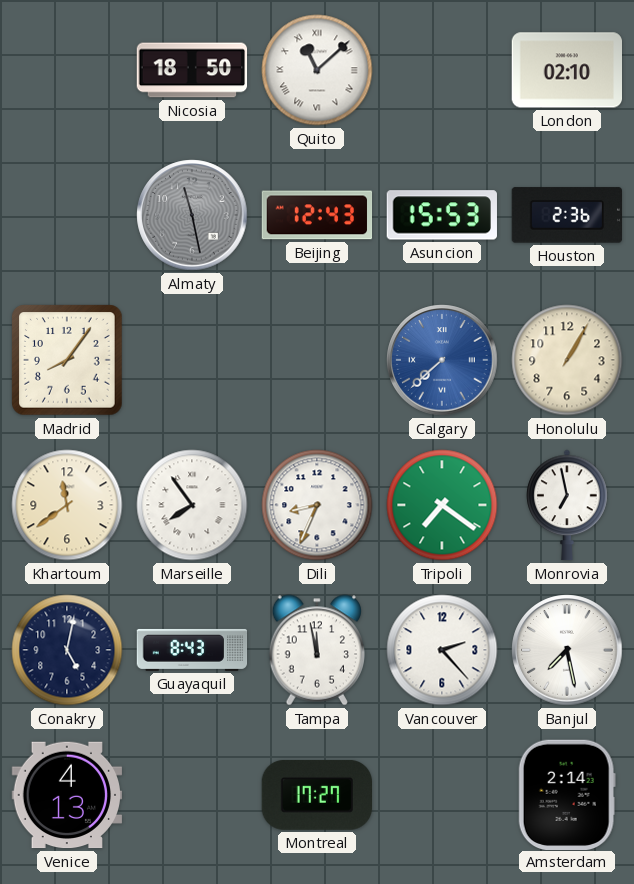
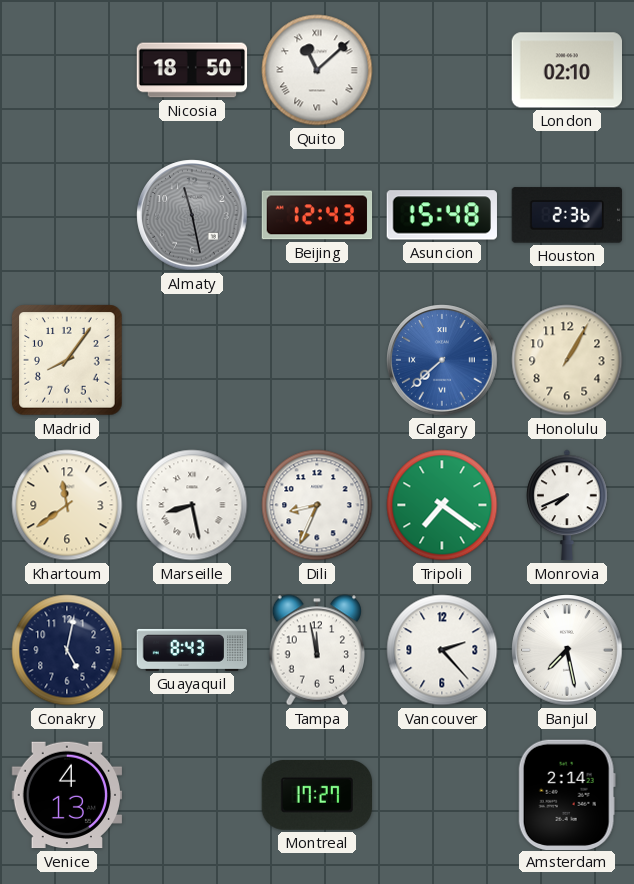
Asuncion: 15:53 -> 15:48 (442, 215)
Marseille: 7:54 -> 8:28 (192, 505)
Monrovia: 6:58 -> 7:41 (567, 505)
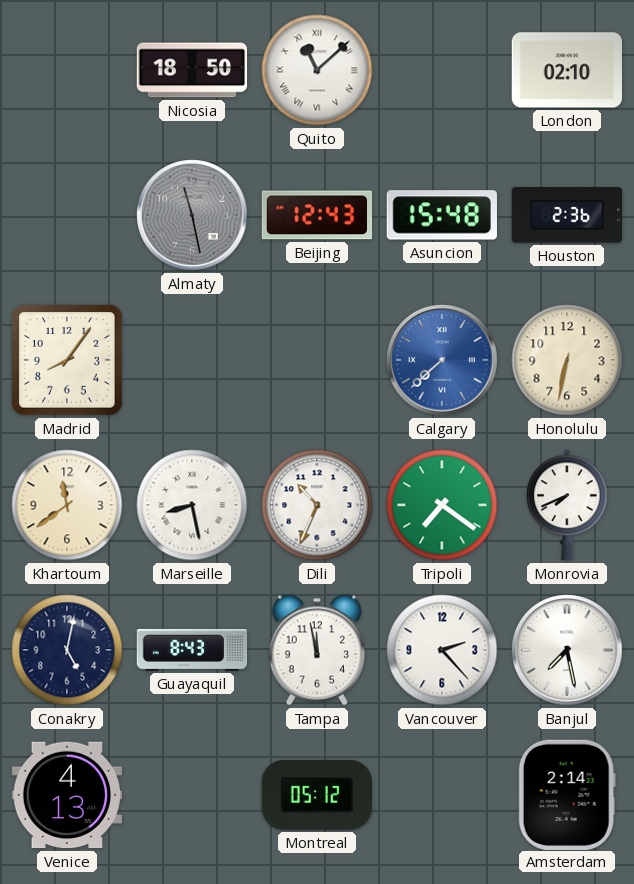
Honolulu: 1:05 -> 6:32 (567, 360)
Dili: 8:34 -> 10:34 (317, 505)
Montreal: 17:27 -> 05:12 (316, 795)
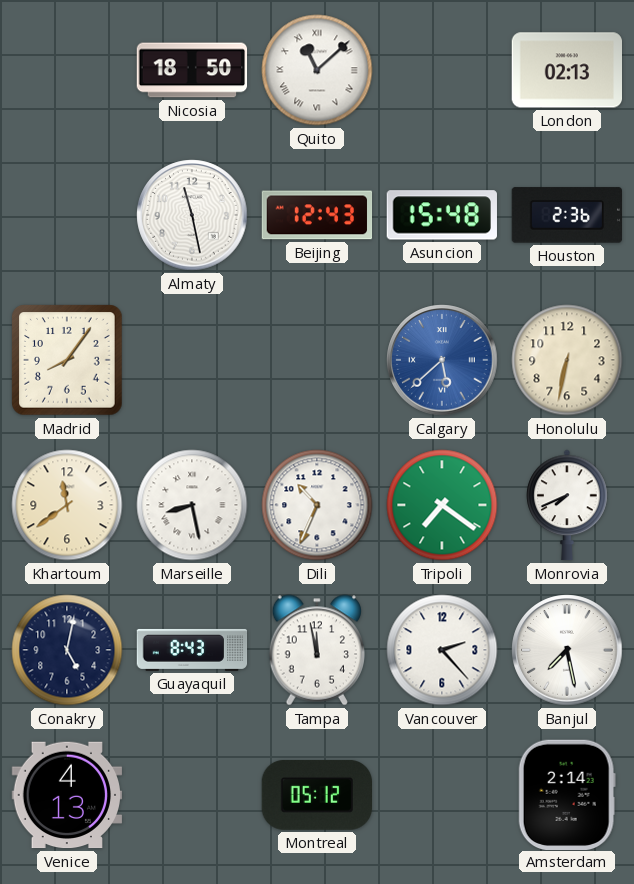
London: 02:10 -> 02:13 (566, 70)
Almaty dial: grey -> white (192, 215)
Calgary: 7:38 -> 5:38 (442, 360)
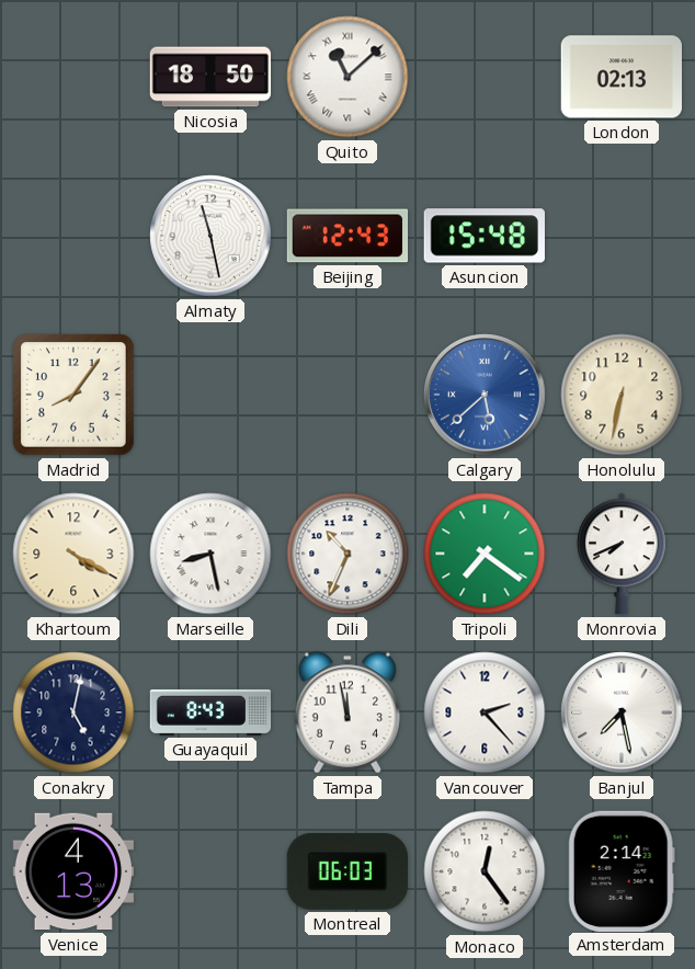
Houston: 2:36 -> none (566, 215)
Khartoum: 11:39 -> 4:20 (73, 554)
Montreal: 05:12 -> 06:03 (346, 871)
Monaco: none -> 12:24 (485, 871)
